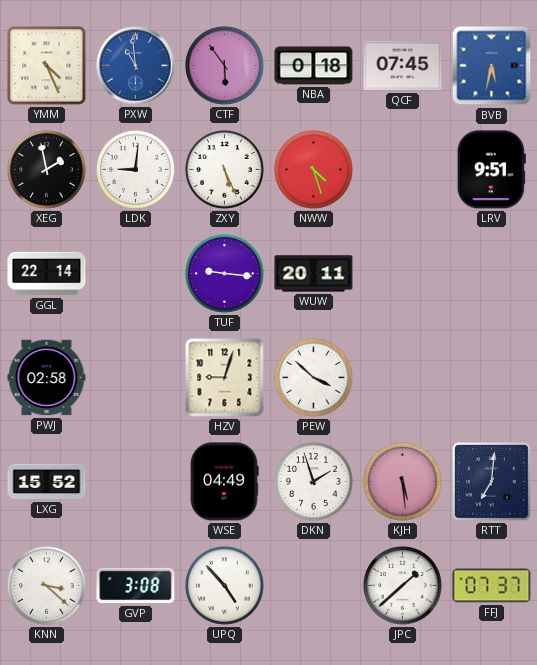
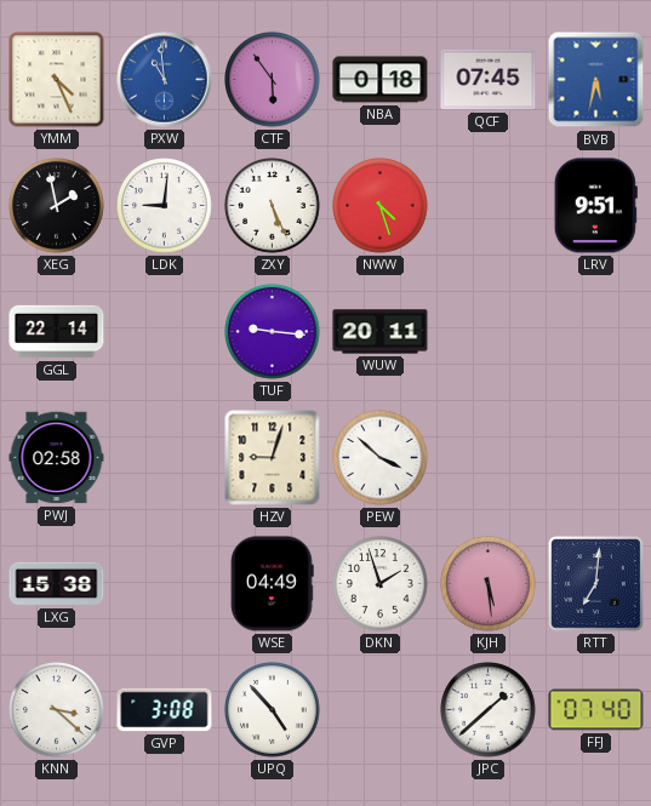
LXG: 15:52 -> 15:38 (57, 584)
FFJ: 07:37 -> 07:40 (596, 710)
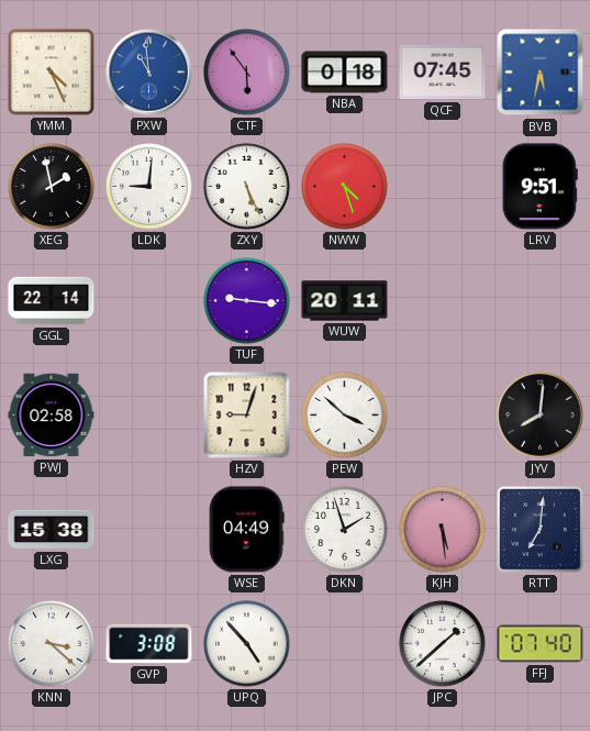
JYV: none -> 8:01 (541, 416)
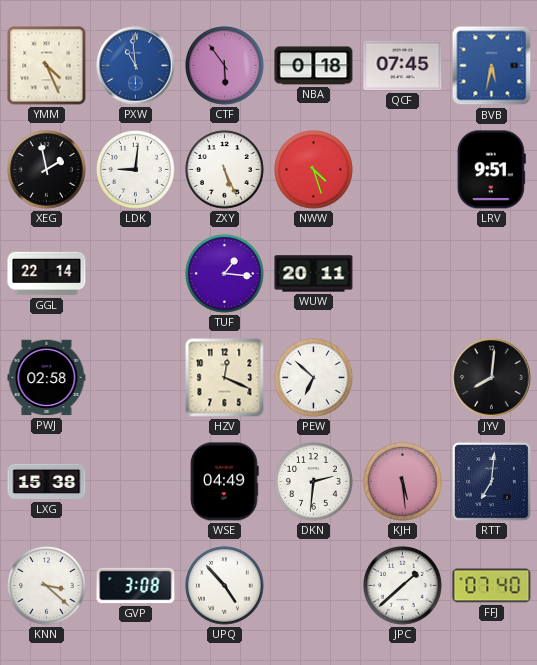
TUF: 9:16 -> 1:16 (225, 274)
HZV: 9:03 -> 12:19 (225, 378)
PEW: 3:52 -> 6:52 (314, 378)
DKN: 1:57 -> 2:31 (314, 482)
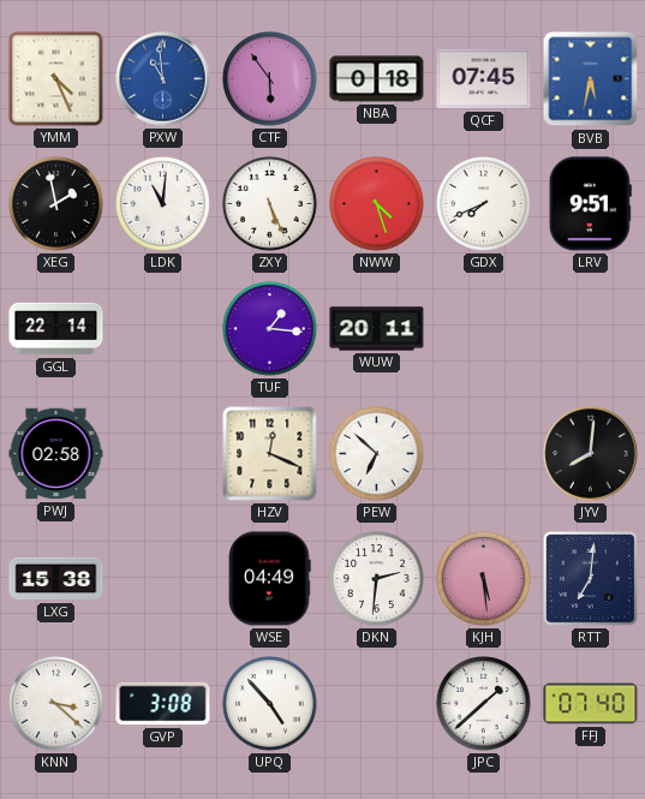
LDK: 9:01 -> 11:01 (163, 204)
GDX: none -> 7:41 (484, 204)
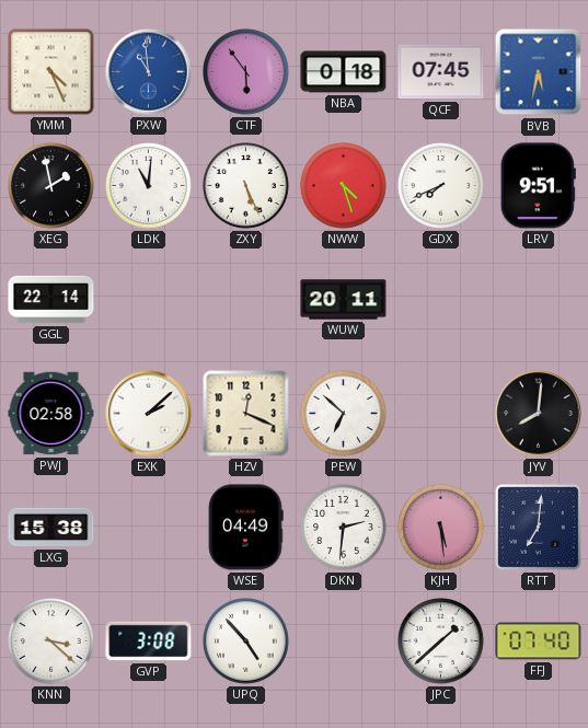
TUF: 1:16 -> none (270, 329)
EXK: none -> 2:08 (149, 414)
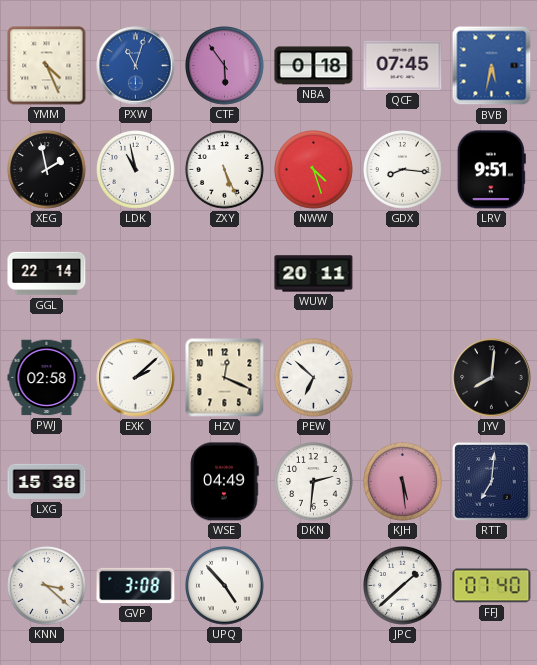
PXW: 10:59 -> 11:03 (136, 66)
LDK: 11:01 -> 10:58 (136, 170)
GDX: 7:41 -> 8:16 (403, 170)
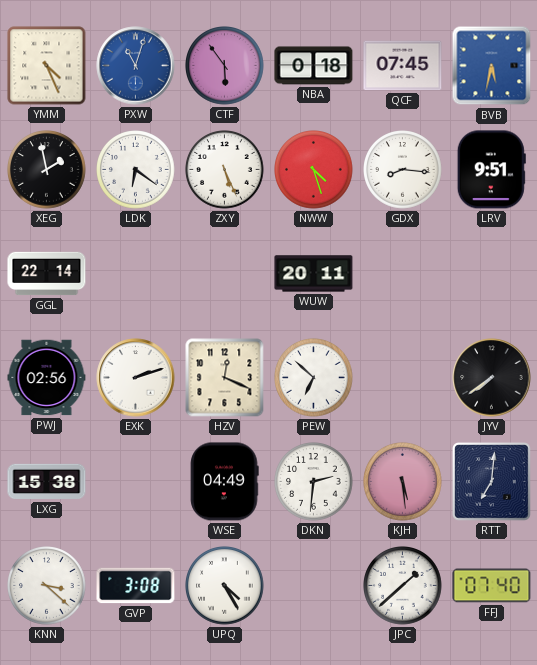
LDK: 10:58 -> 6:21 (136, 170)
PWJ: 02:58 -> 02:56 (47, 378)
EXK: 2:08 -> 2:12 (136, 378)
JYV: 8:01 -> 7:39 (492, 378)
UPQ: 4:53 -> 4:25 (225, 586)
